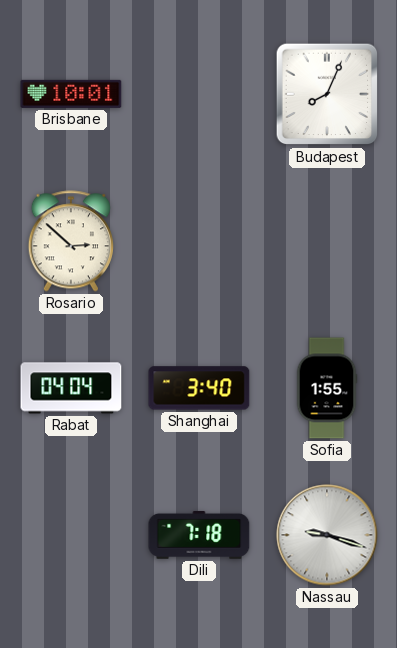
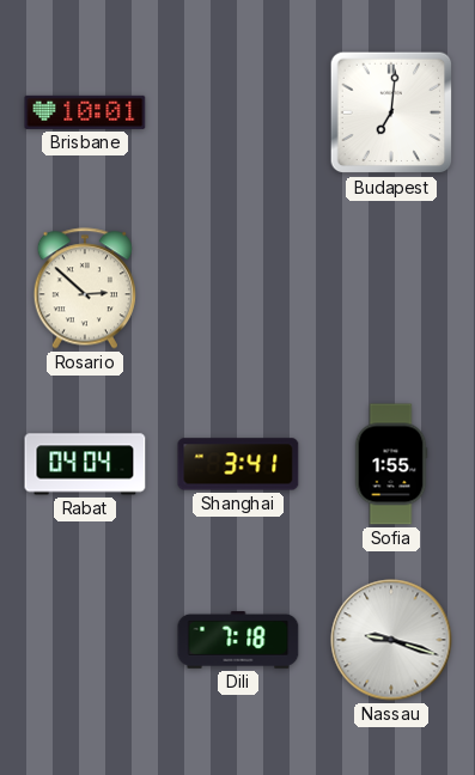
Budapest: 8:04 -> 7:01 (391, 112)
Shanghai: 3:40 -> 3:41 (238, 464)
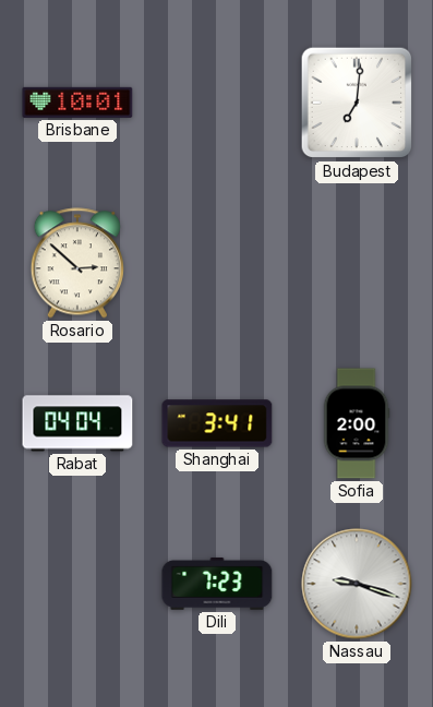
Sofia: 1:55 -> 2:00 (357, 423)
Dili: 7:18 -> 7:23 (217, 584)
